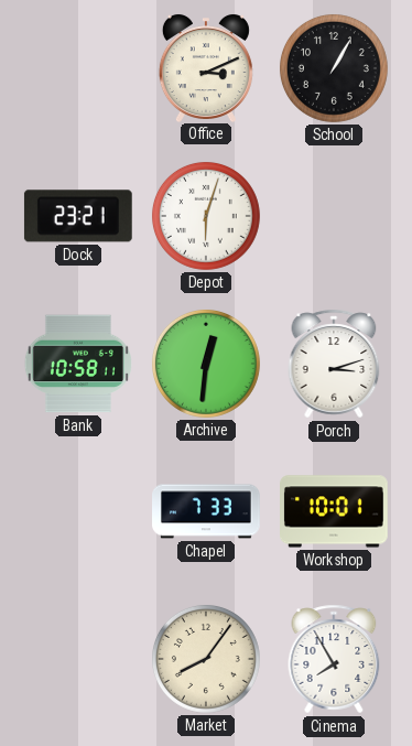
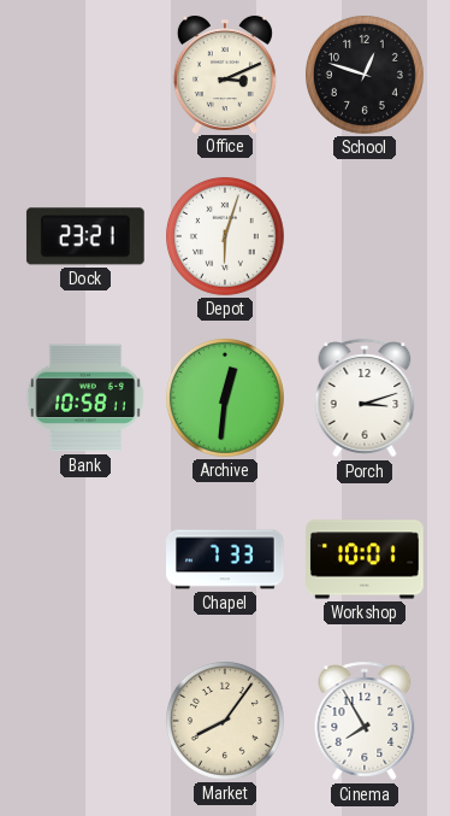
School: 1:05 -> 12:48 (365, 75)
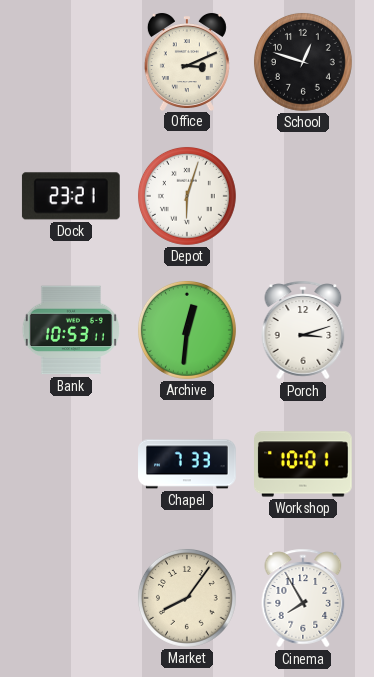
Bank: 10:58 -> 10:53 (71, 330)
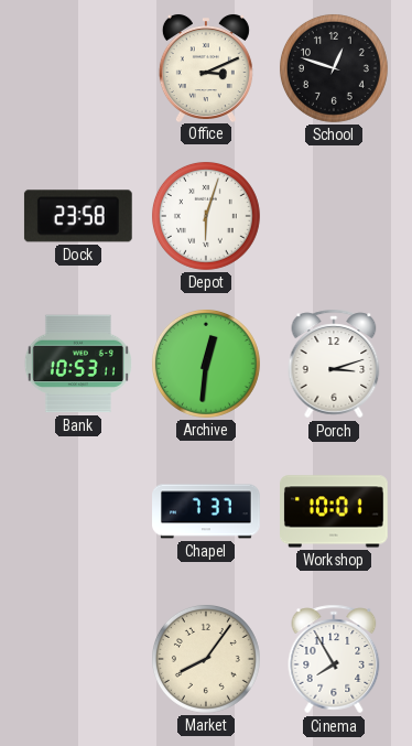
Dock: 23:21 -> 23:58 (78, 216)
Chapel: 7:33 -> 7:37 (206, 511)
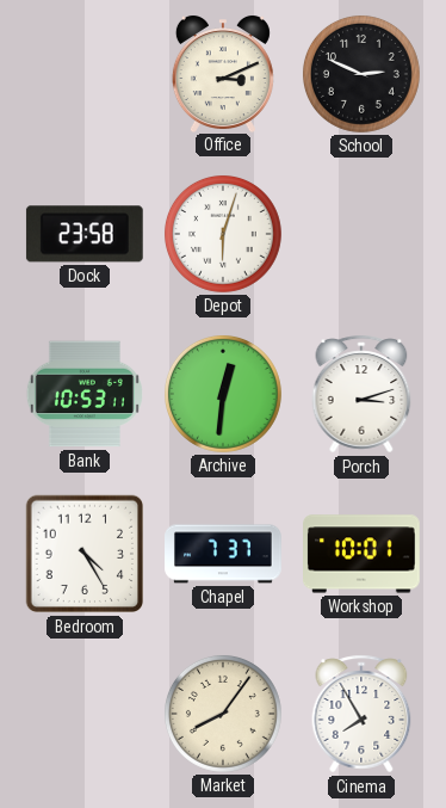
School: 12:48 -> 2:49 (361, 74)
Bedroom: none -> 4:25 (85, 554)
